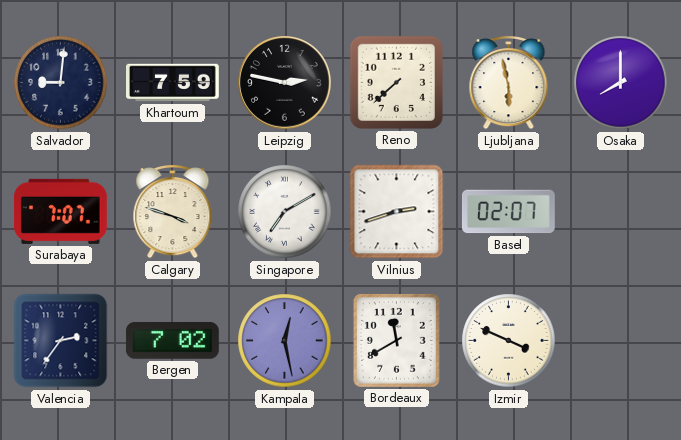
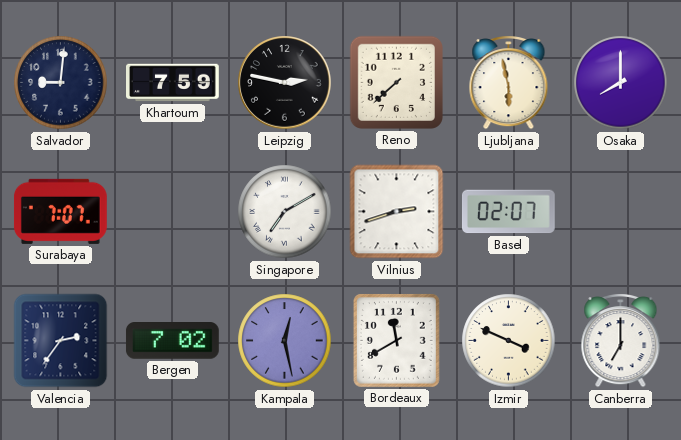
Calgary: 3:48 -> none (173, 212)
Canberra: none -> 7:00 (621, 341)
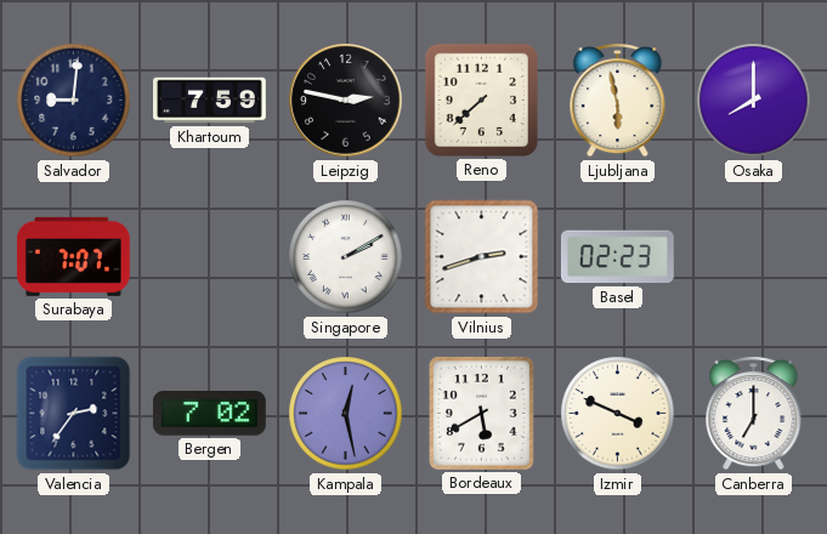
Singapore: 7:10 -> 2:10 (346, 257)
Basel: 02:07 -> 02:23 (617, 257)
Bordeaux: 11:40 -> 5:40 (481, 413)
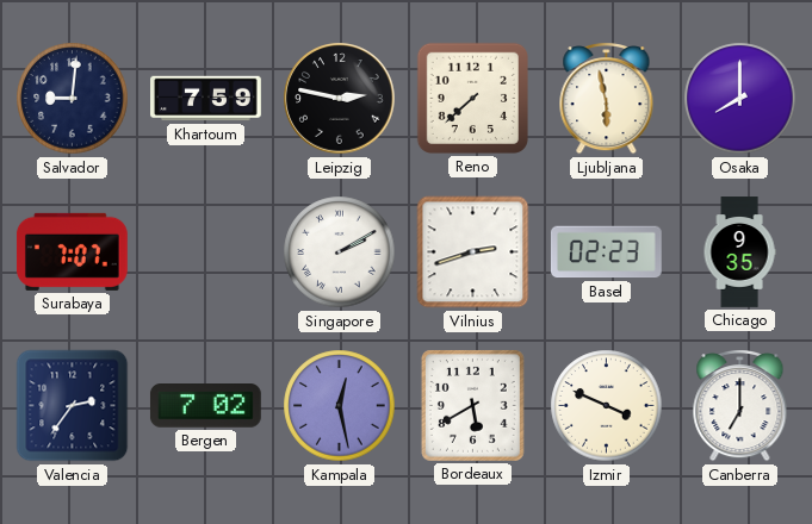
Chicago: none -> 9:35 (739, 252)
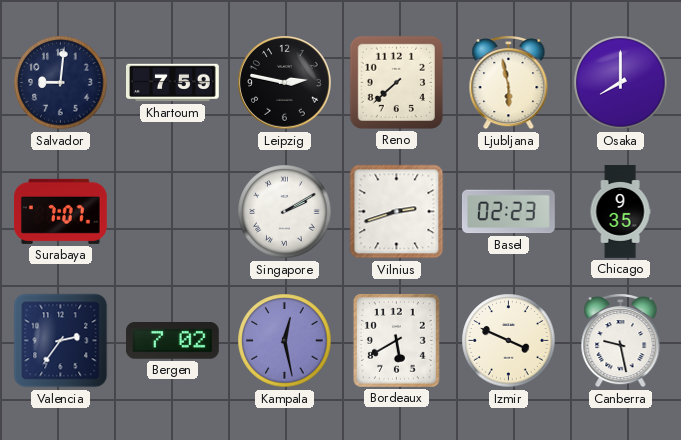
Canberra: 7:00 -> 9:28 (621, 341)
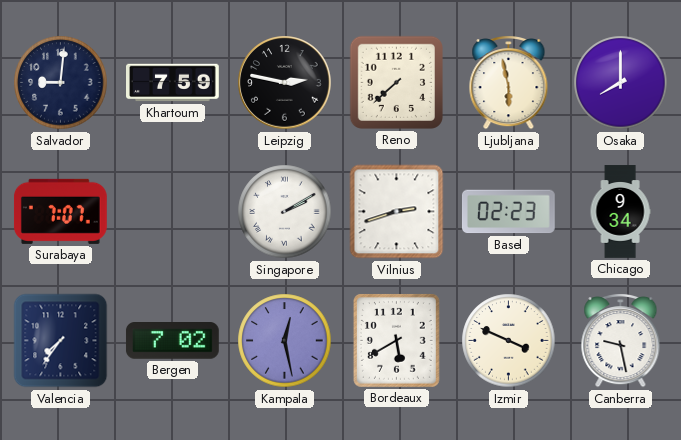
Chicago: 9:35 -> 9:34 (620, 212)
Valencia: 2:36 -> 7:36 (61, 341)
